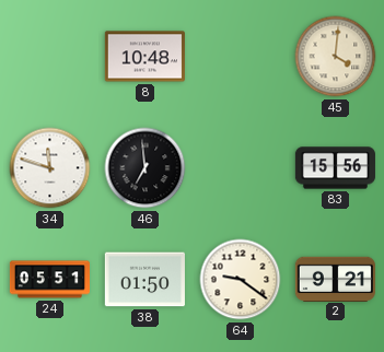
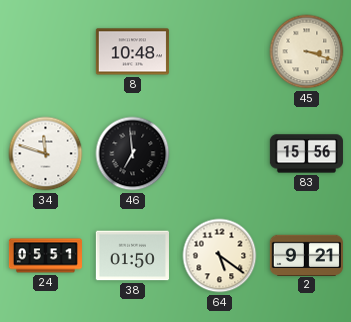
45: 4:01 -> 3:18 (307, 52)
64: 9:21 -> 5:21 (220, 256)
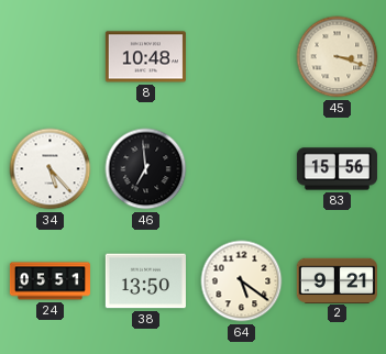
34: 11:48 -> 5:23 (51, 169)
38: 01:50 -> 13:50 (145, 281)
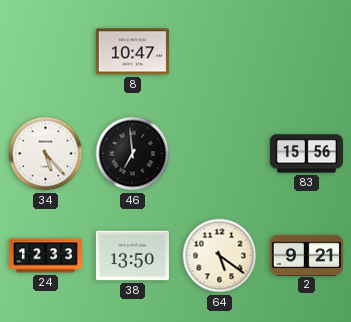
8: 10:48 -> 10:47 (132, 52)
45: 3:18 -> none (338, 57)
24: 05:51 -> 12:33 (45, 256)
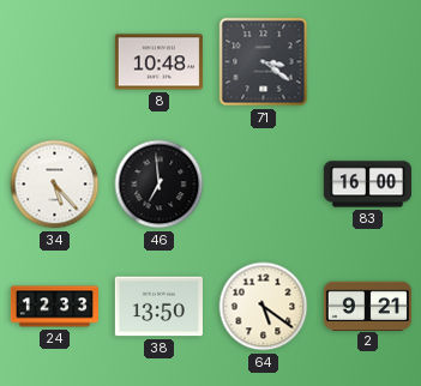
8: 10:47 -> 10:48 (158, 62)
71: none -> 3:21 (264, 62)
83: 15:56 -> 16:00 (367, 185)
